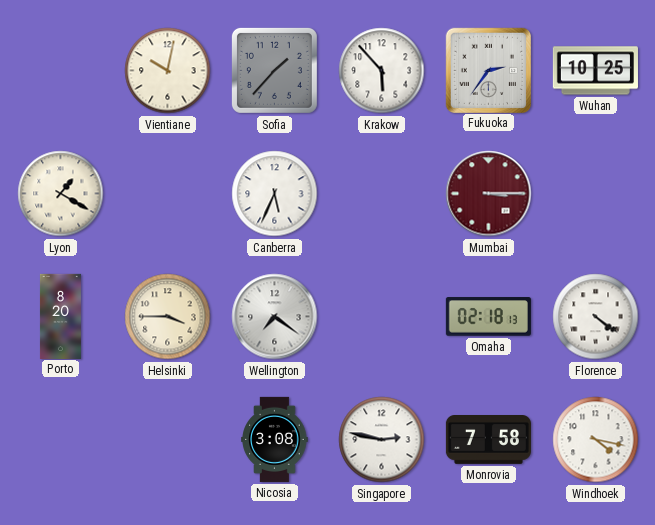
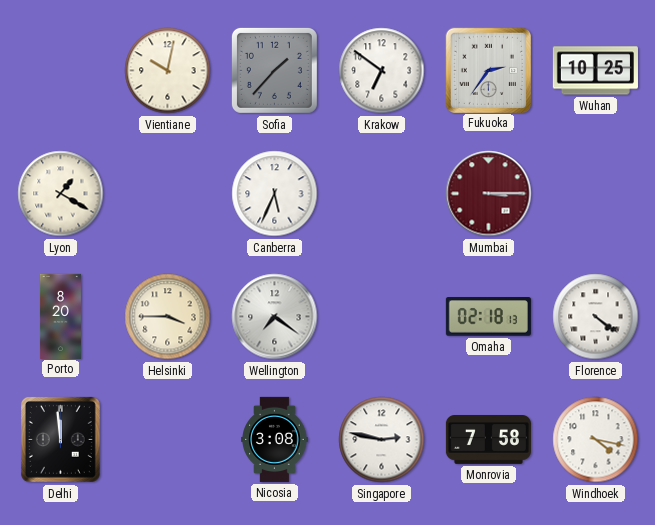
Krakow: 5:53 -> 6:51 (382, 71)
Delhi: none -> 11:59 (60, 439)
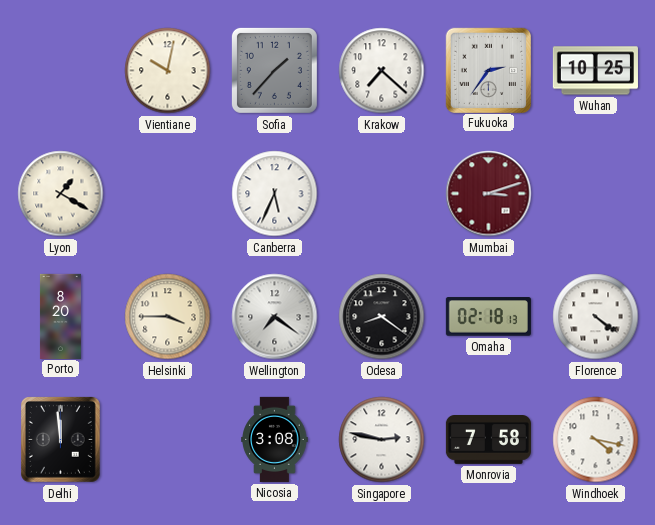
Krakow: 6:51 -> 7:22 (382, 71)
Mumbai: 3:15 -> 3:12 (489, 194)
Odesa: none -> 8:21 (382, 317)
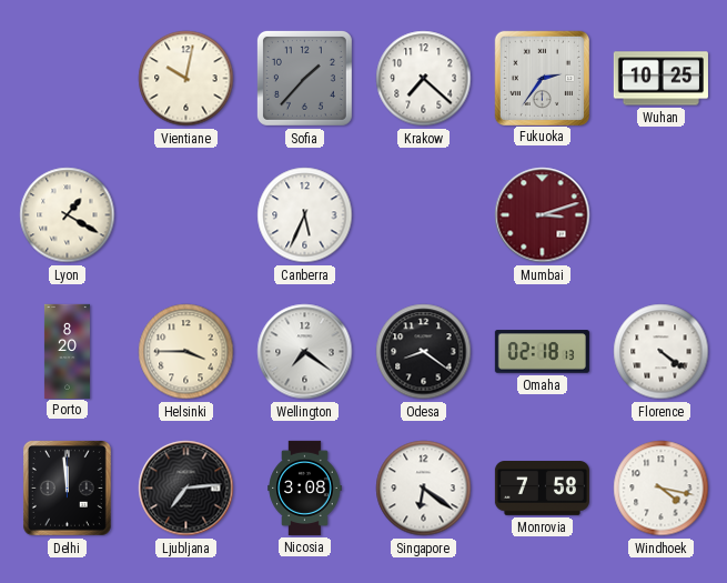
Ljubljana: none -> 7:14 (186, 489)
Singapore: 2:47 -> 6:21 (424, 489)
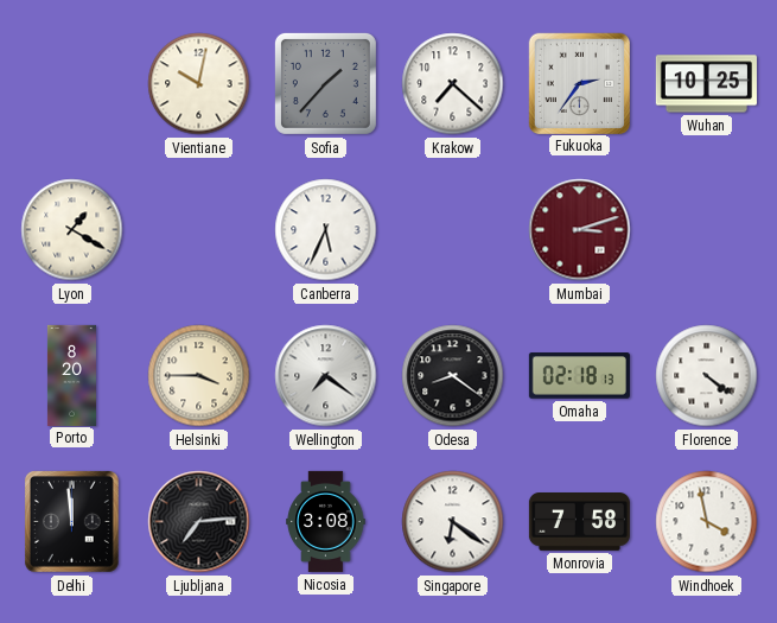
Windhoek: 4:17 -> 3:58 (707, 522)
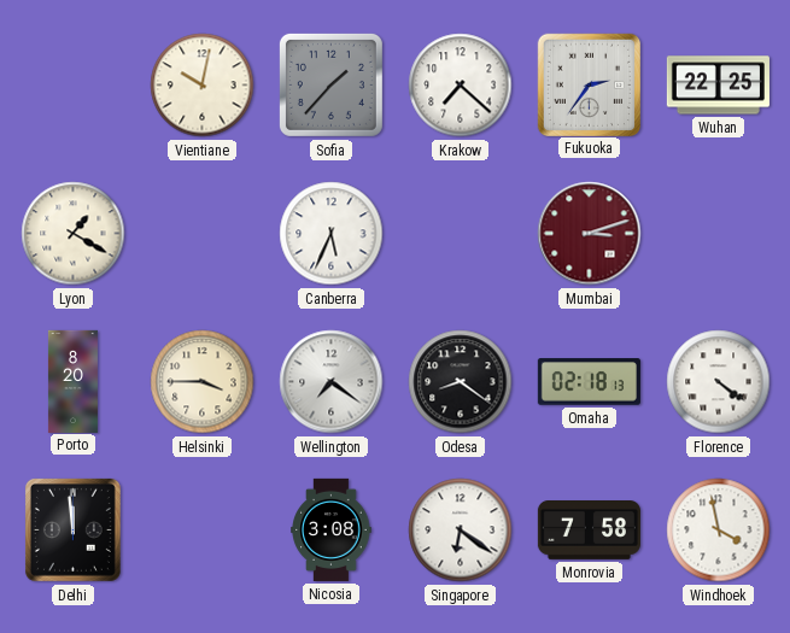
Wuhan: 10:25 -> 22:25 (718, 86)
Ljubljana: 7:14 -> none (199, 522)
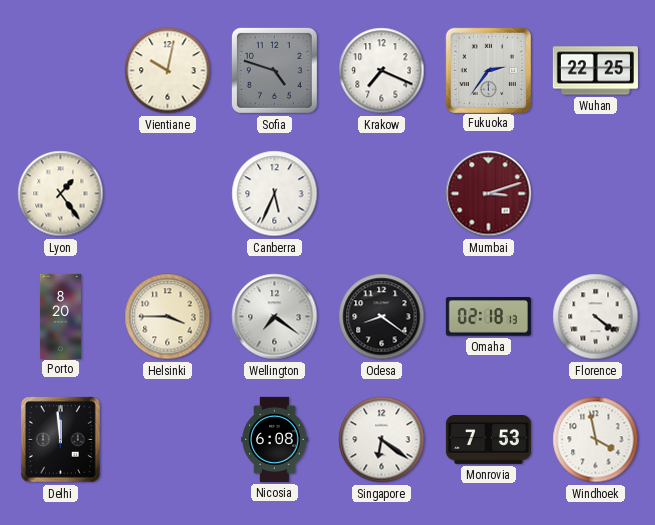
Sofia: 1:37 -> 4:48 (274, 70)
Krakow: 7:22 -> 7:19 (382, 71)
Lyon: 1:20 -> 1:24 (61, 194)
Nicosia: 3:08 -> 6:08 (275, 439)
Monrovia: 7:58 -> 7:53 (488, 440)
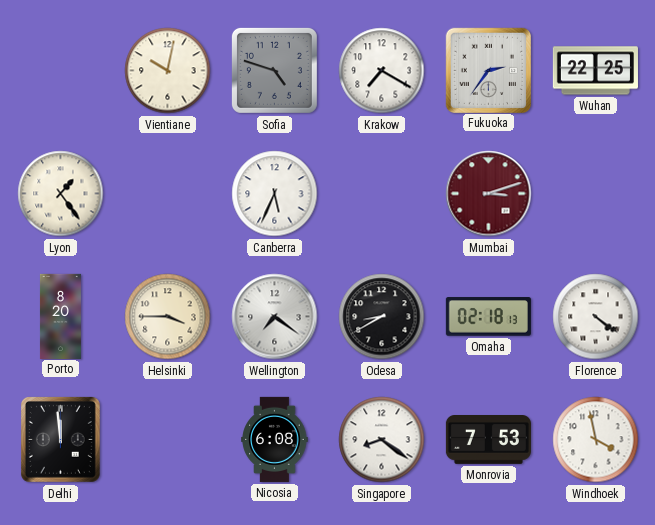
Krakow: 7:19 -> 7:20 (382, 71)
Odesa: 8:21 -> 8:40 (382, 317)
Singapore: 6:21 -> 8:21 (382, 440)
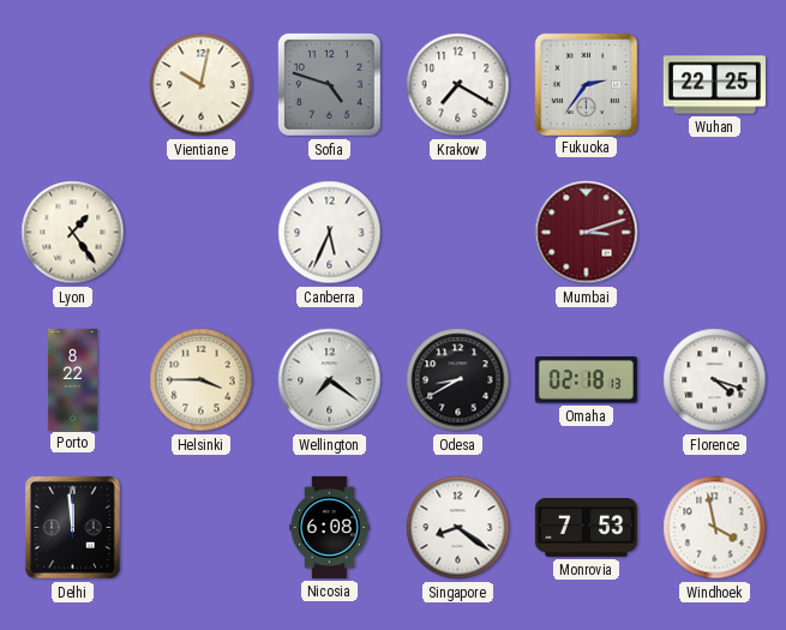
Porto: 8:20 -> 8:22 (72, 379)
Florence: 4:21 -> 4:18 (715, 380)
